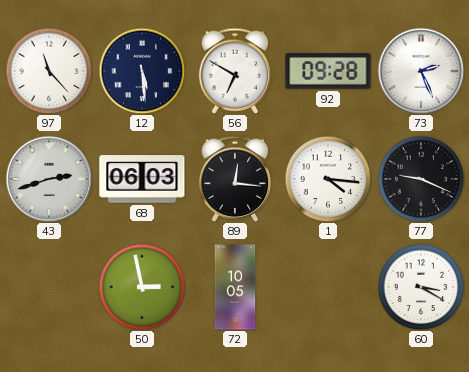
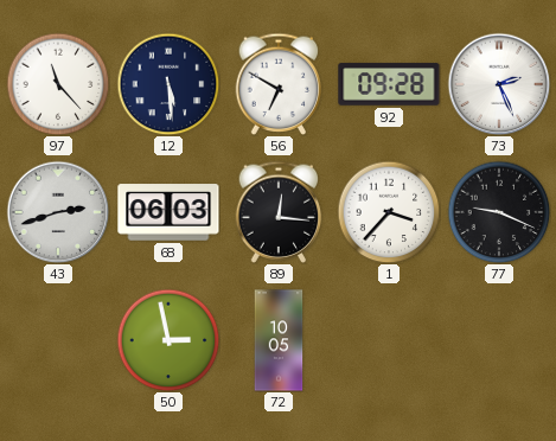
1: 4:16 -> 3:37 (389, 212)
60: 3:20 -> none (421, 287)
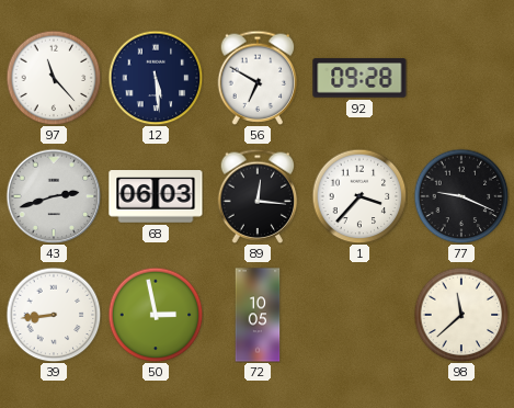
73: 2:26 -> none (499, 84)
39: none -> 8:44 (54, 315)
98: none -> 11:38 (461, 315)
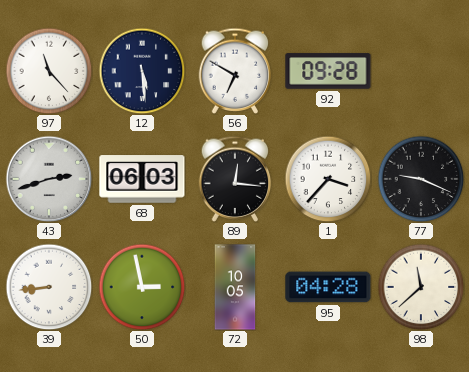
95: none -> 04:28 (328, 287)
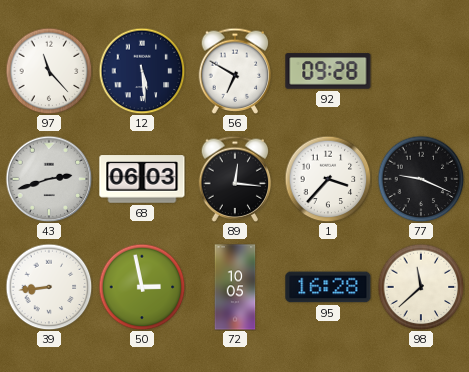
95: 04:28 -> 16:28 (328, 287)
